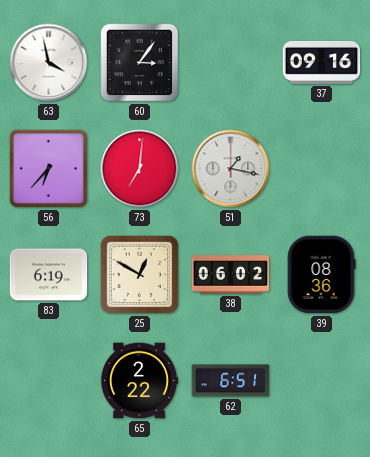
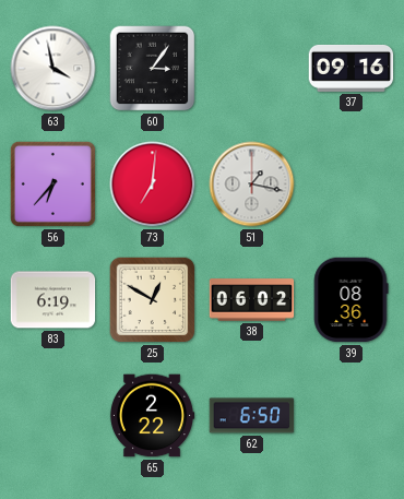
62: 6:51 -> 6:50 (252, 416)
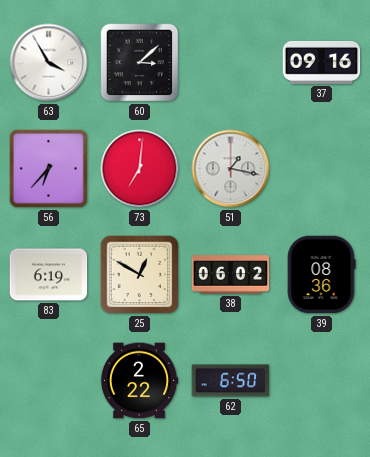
63: 3:58 -> 3:55 (49, 63)
60: 3:06 -> 3:08 (140, 63)
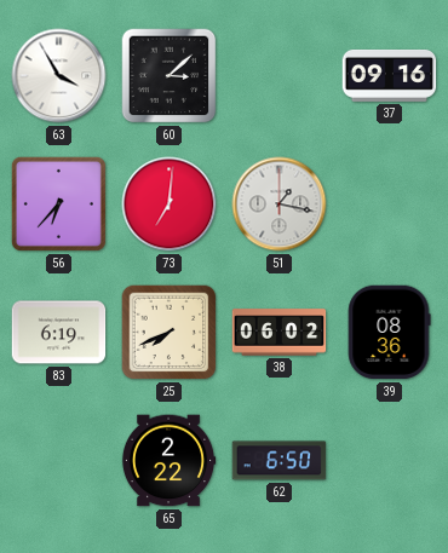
25: 12:50 -> 7:41 (170, 333)
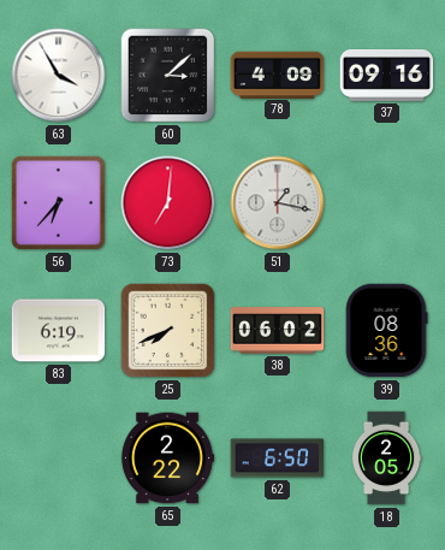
78: none -> 4:09 (278, 75)
18: none -> 2:05 (386, 459)
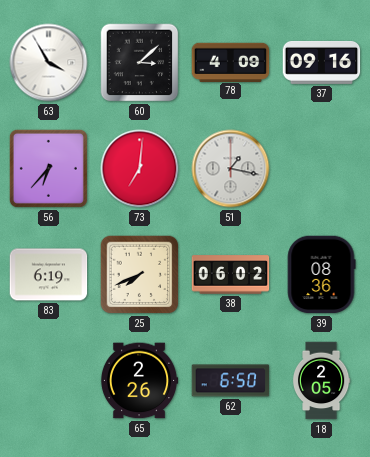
65: 2:22 -> 2:26 (139, 381)
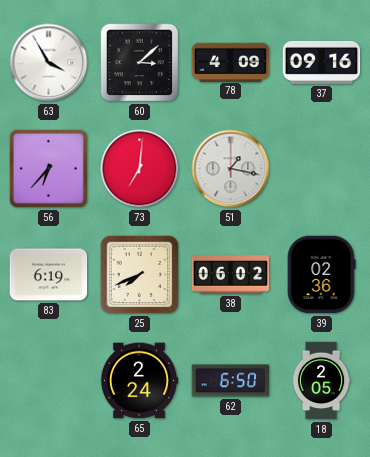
39: 08:36 -> 02:36 (321, 275)
65: 2:26 -> 2:24 (139, 381)
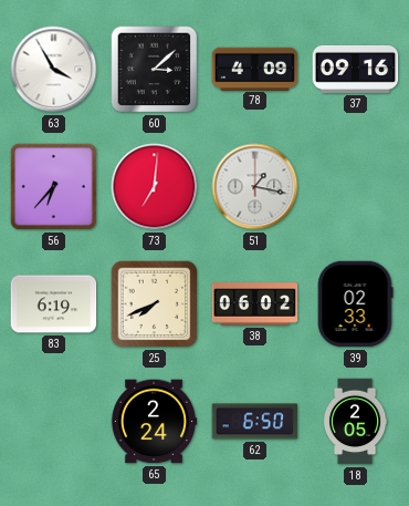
39: 02:36 -> 02:33 (355, 304)
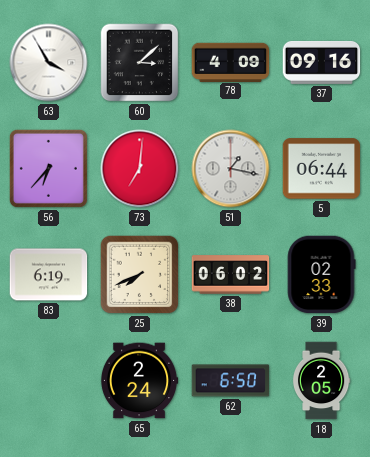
5: none -> 06:44 (322, 169)
